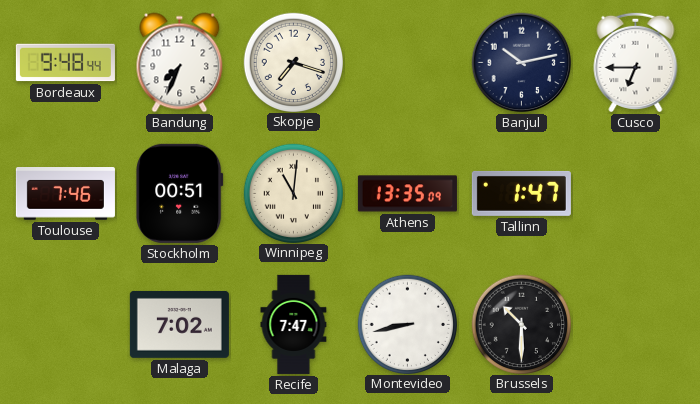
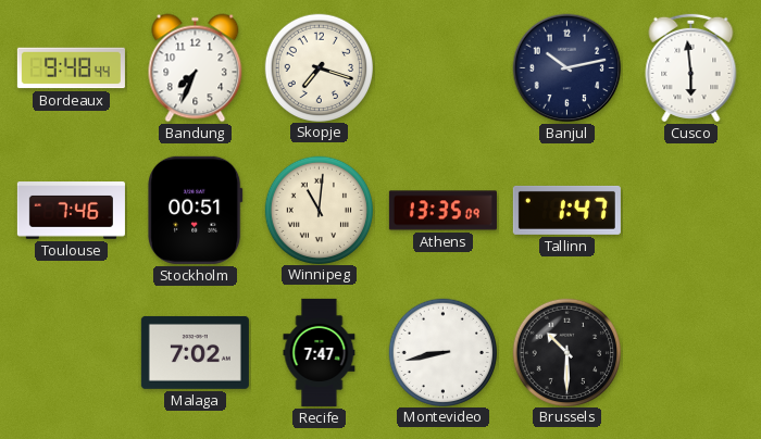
Cusco: 6:45 -> 5:59 (691, 67)
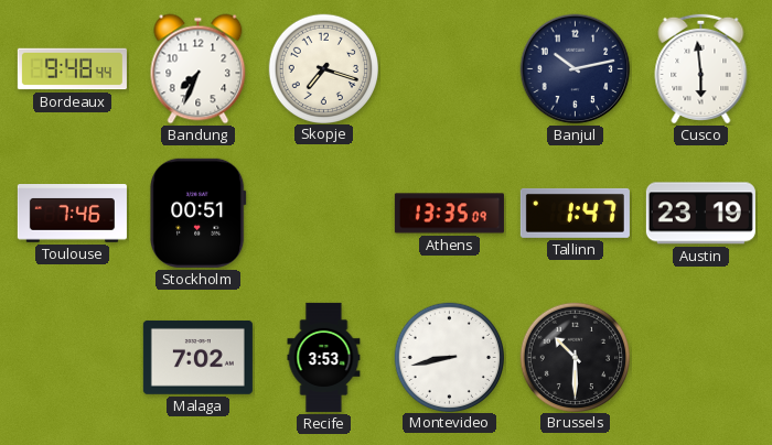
Winnipeg: 11:01 -> none (319, 210)
Austin: none -> 23:19 (700, 214)
Recife: 7:47 -> 3:53 (324, 357)
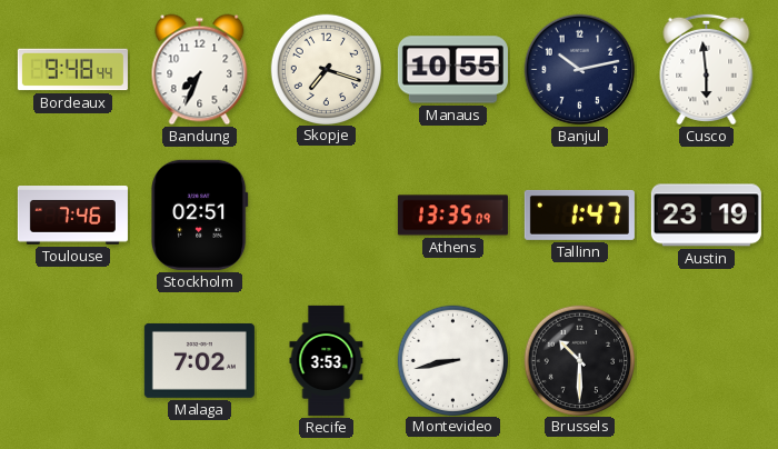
Manaus: none -> 10:55 (452, 70)
Stockholm: 00:51 -> 02:51 (200, 214)
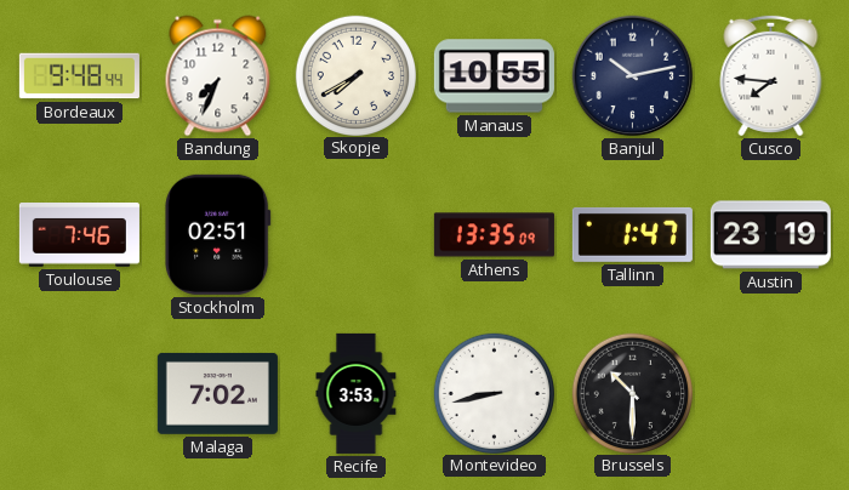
Skopje: 7:18 -> 7:40 (355, 75)
Cusco: 5:59 -> 7:46 (771, 75)
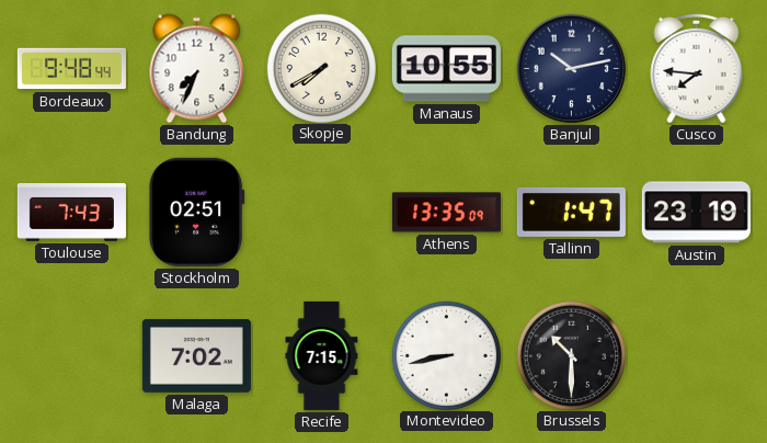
Toulouse: 7:46 -> 7:43 (71, 213)
Recife: 3:53 -> 7:15 (322, 355)
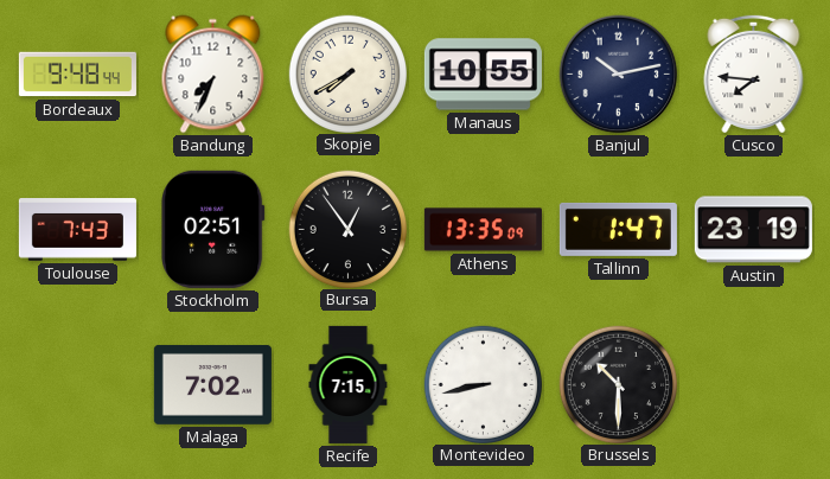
Bursa: none -> 12:54 (347, 229)
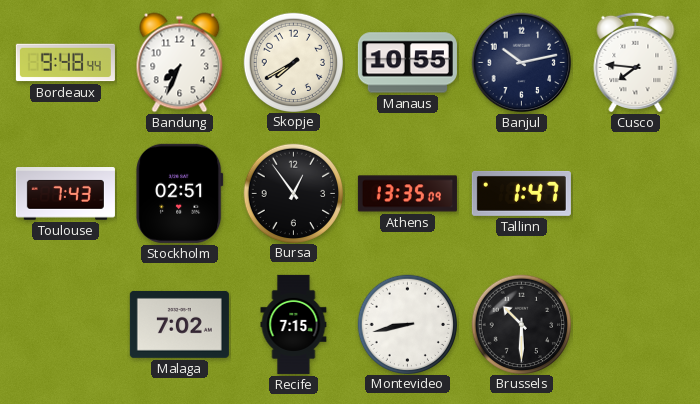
Austin: 23:19 -> none (753, 230)
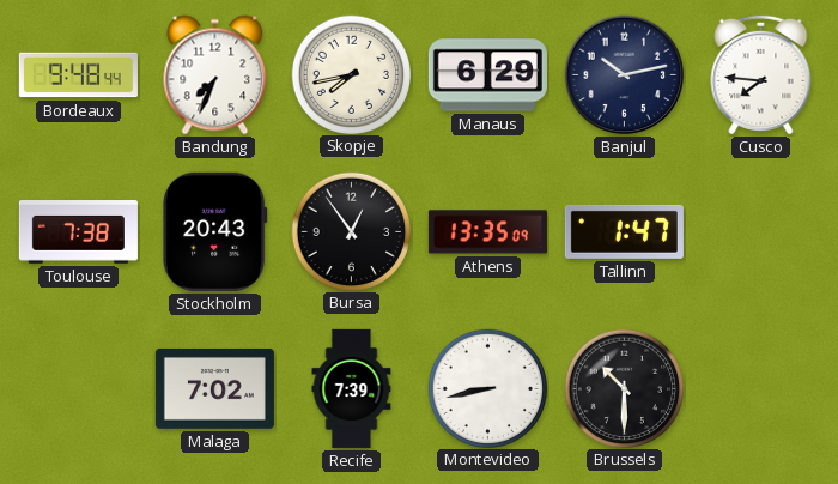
Skopje: 7:40 -> 7:43 (351, 74)
Manaus: 10:55 -> 6:29 (487, 75)
Toulouse: 7:43 -> 7:38 (78, 232)
Stockholm: 02:51 -> 20:43 (215, 231)
Recife: 7:15 -> 7:39 (352, 388)
